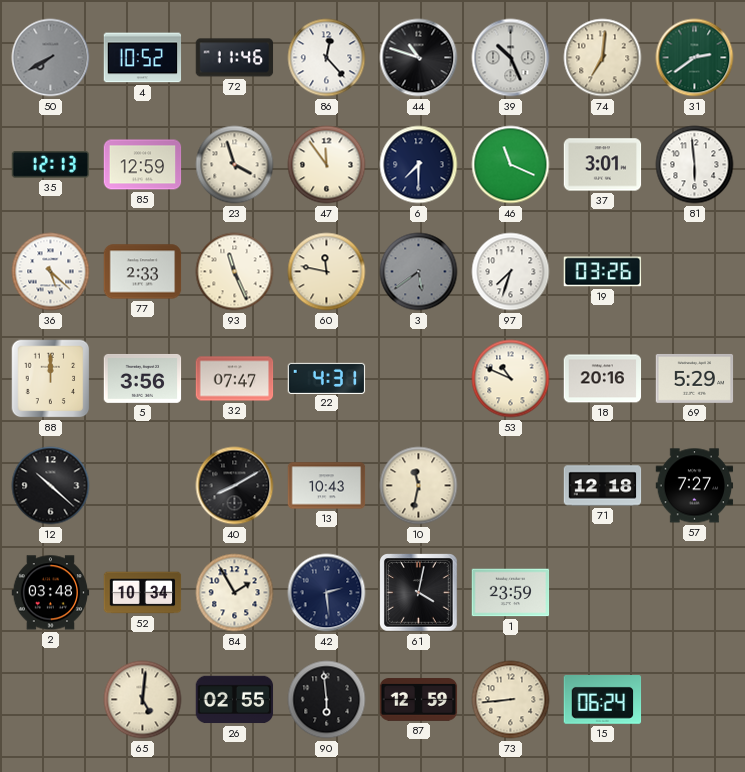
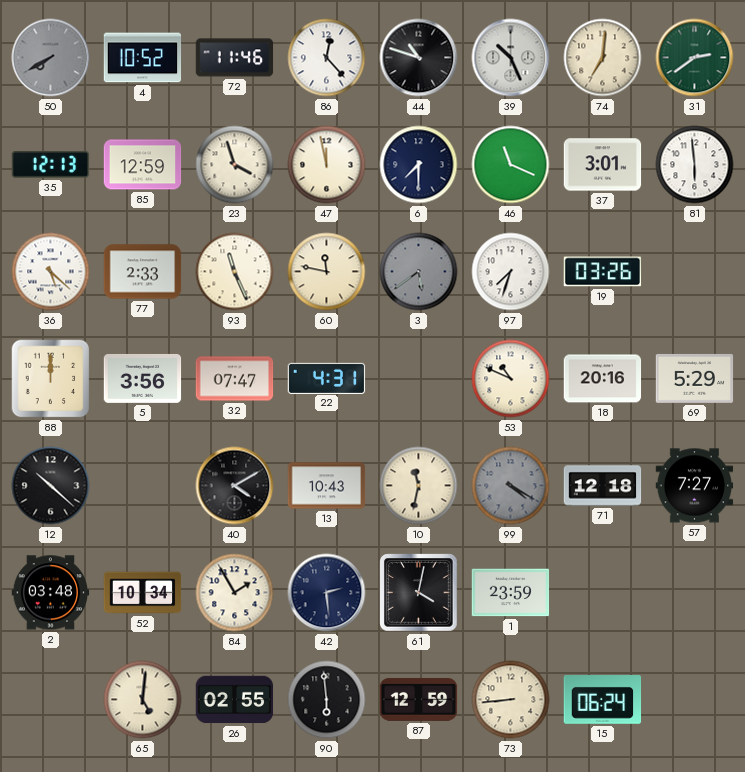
47: 11:54 -> 11:58 (327, 165)
40: 8:10 -> 4:10 (235, 486)
99: none -> 4:20 (511, 486)
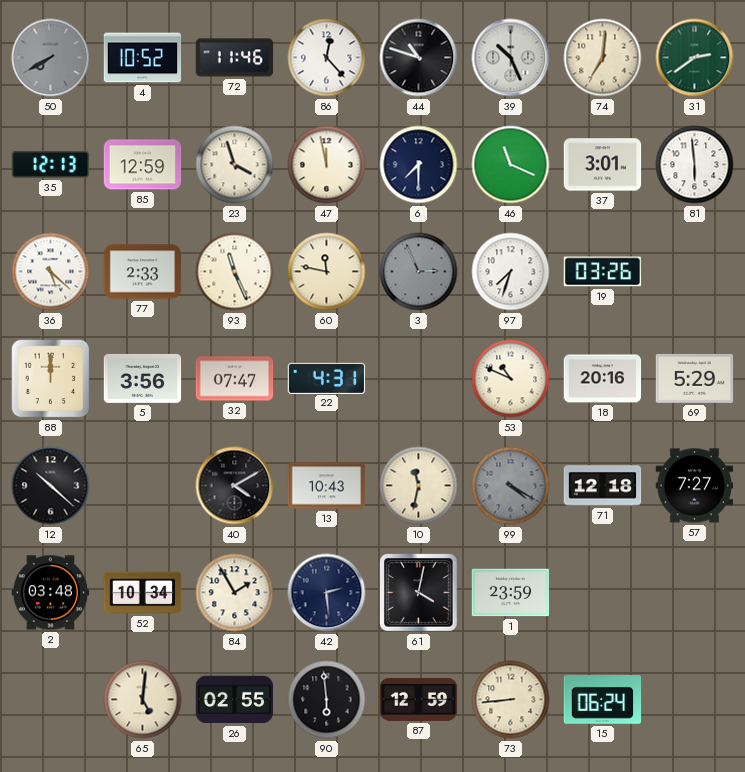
3: 5:39 -> 2:56 (419, 272)
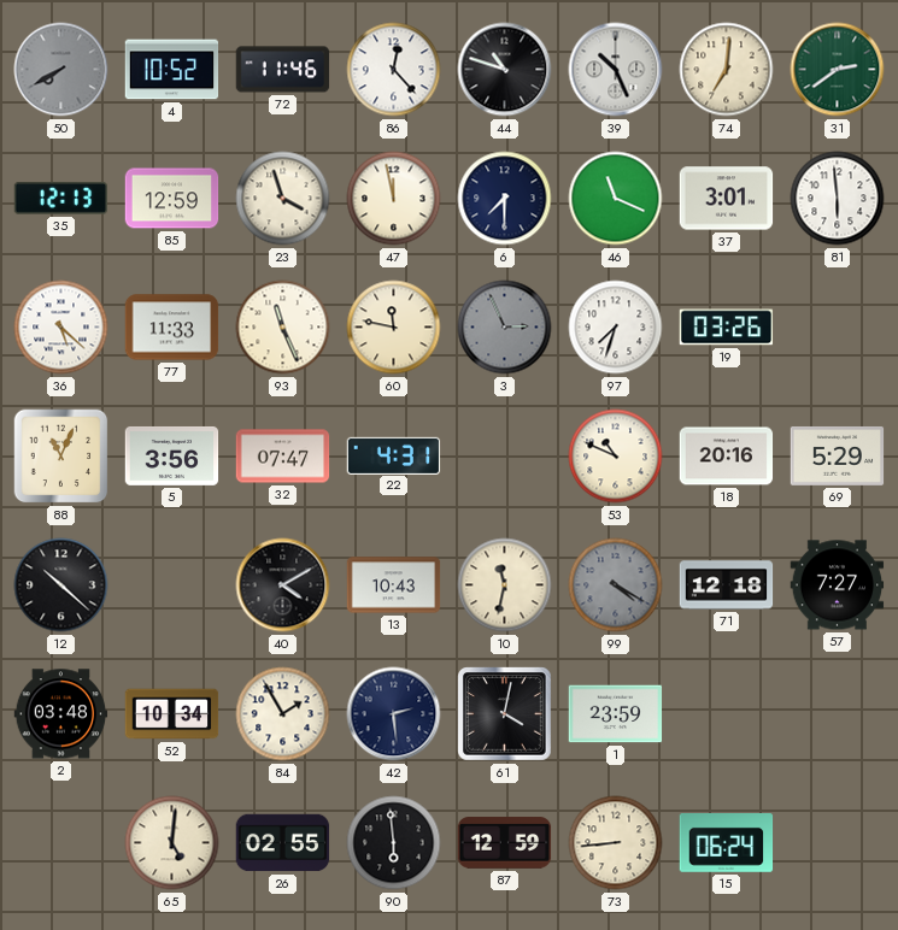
77: 2:33 -> 11:33 (172, 328)
88: 12:00 -> 11:04 (61, 457)
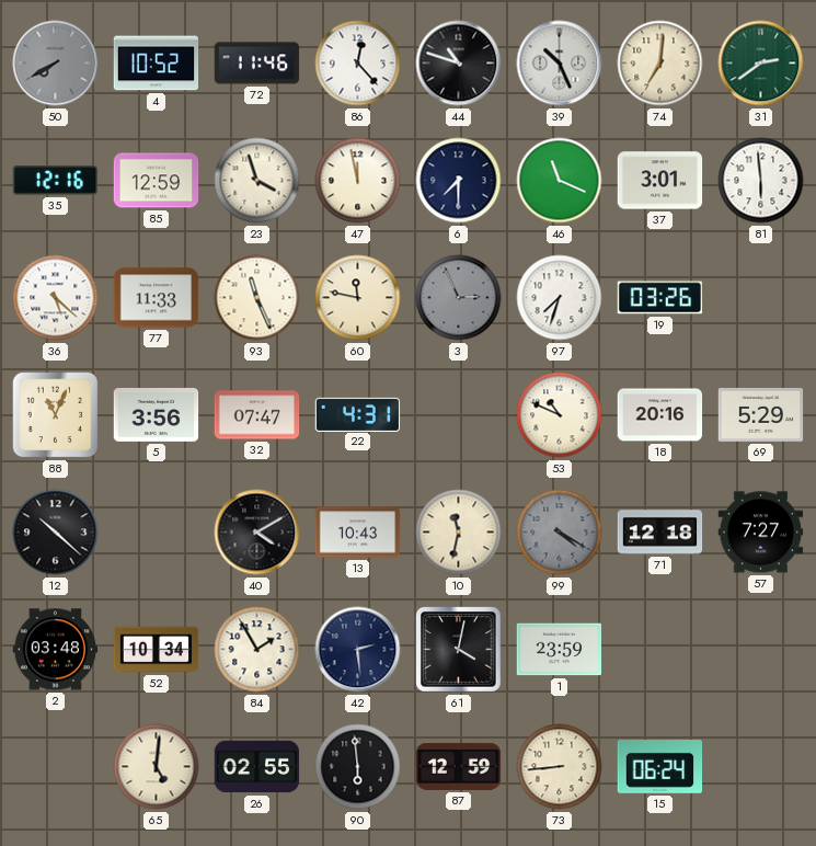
35: 12:13 -> 12:16 (56, 181)
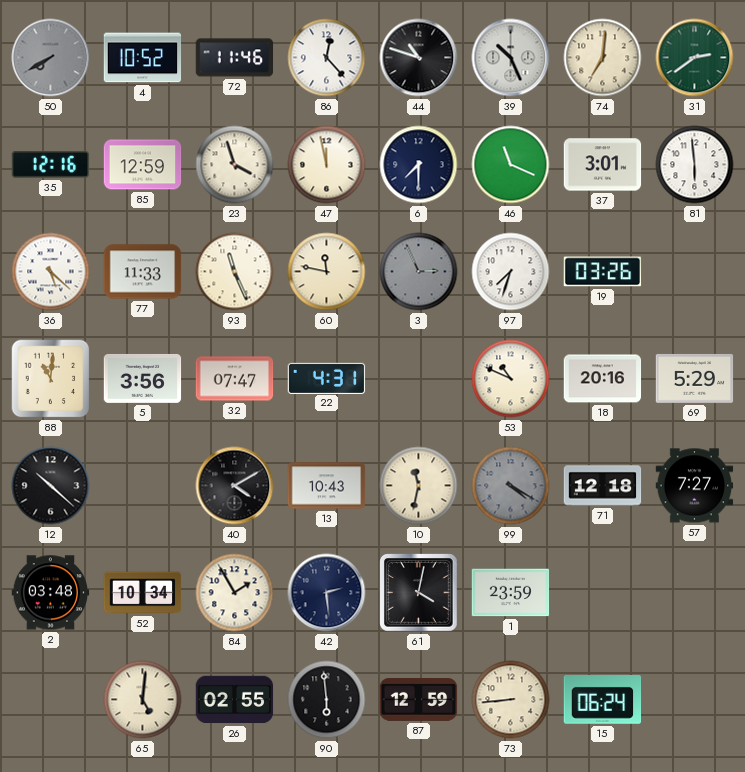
88: 11:04 -> 11:01 (51, 379)
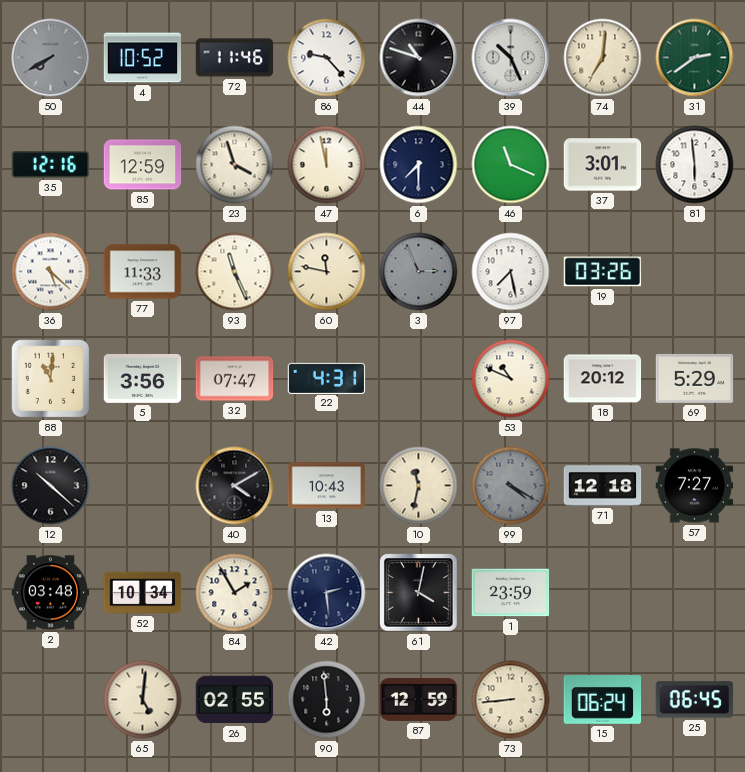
86: 12:23 -> 9:23 (327, 58)
97: 7:33 -> 7:28 (511, 272)
18: 20:16 -> 20:12 (603, 379)
25: none -> 06:45 (695, 700)
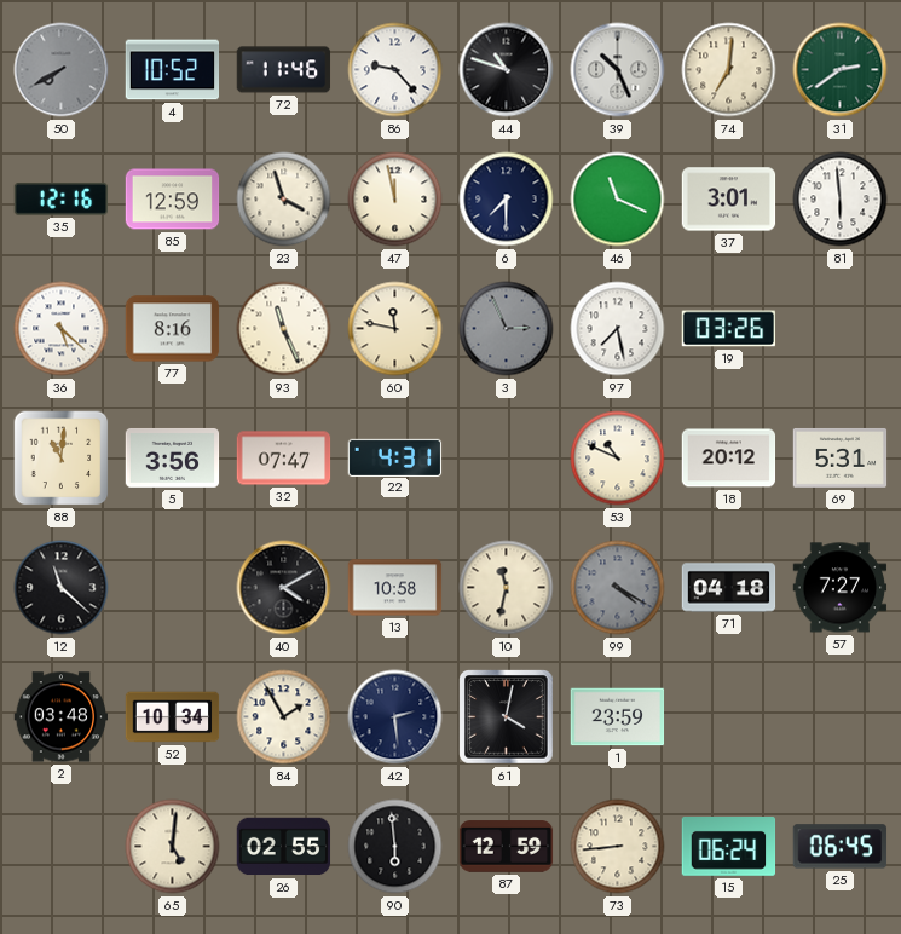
77: 11:33 -> 8:16 (173, 329)
69: 5:29 -> 5:31 (841, 457)
12: 10:22 -> 11:22 (62, 588)
13: 10:43 -> 10:58 (395, 588)
71: 12:18 -> 04:18 (729, 588)
